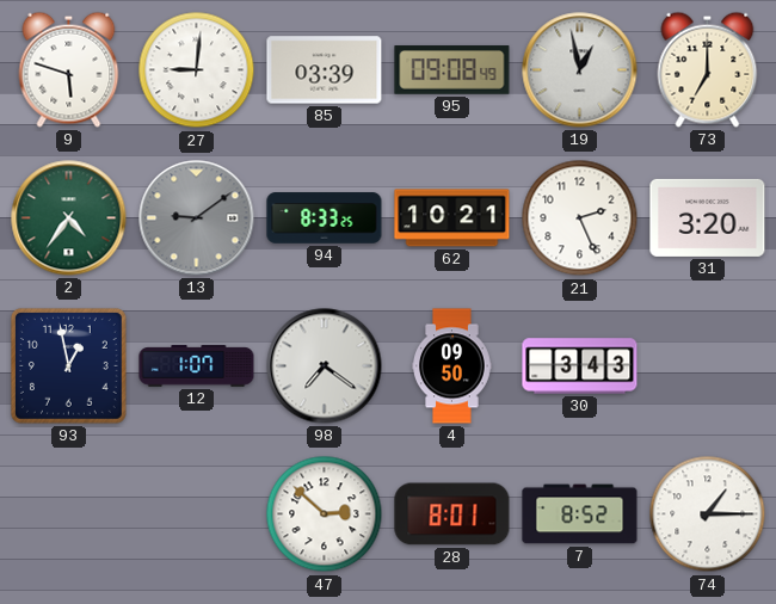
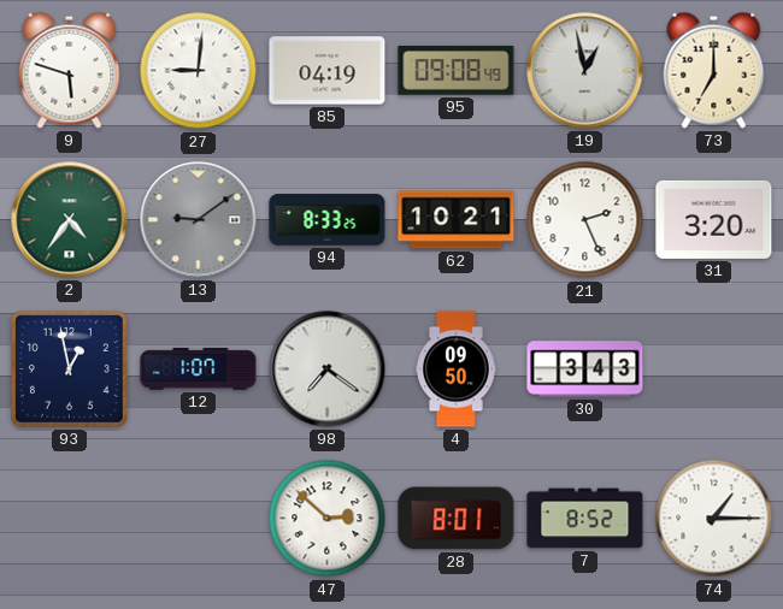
85: 03:39 -> 04:19 (328, 71)
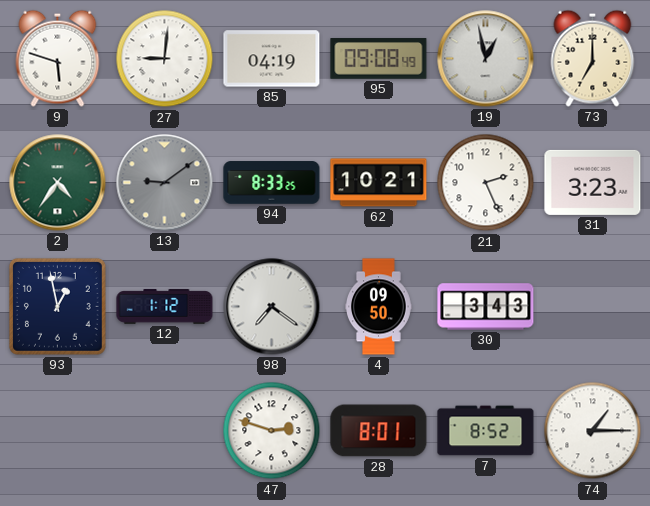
31: 3:20 -> 3:23 (593, 182)
12: 1:07 -> 1:12 (165, 307)
47: 2:52 -> 2:48 (272, 431)
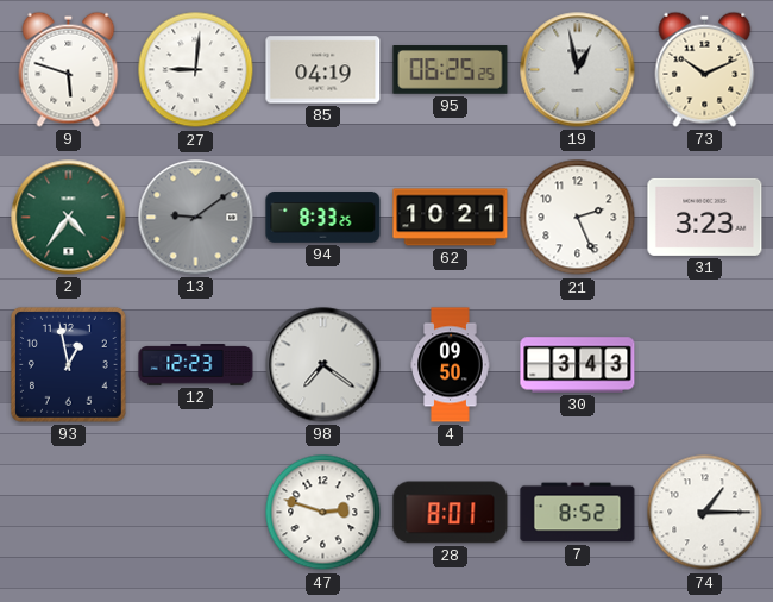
95: 09:08 -> 06:25 (451, 70)
73: 7:00 -> 10:11 (705, 69)
12: 1:12 -> 12:23 (196, 365)
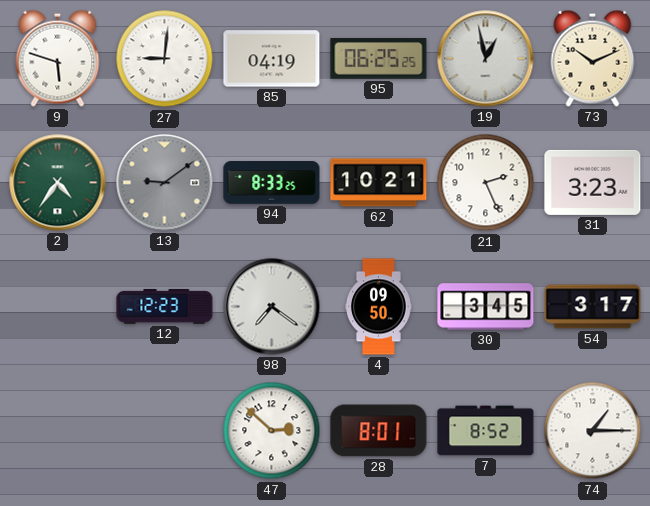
93: 12:58 -> none (68, 364)
30: 3:43 -> 3:45 (486, 307)
54: none -> 3:17 (593, 307)
47: 2:48 -> 2:52 (272, 431)
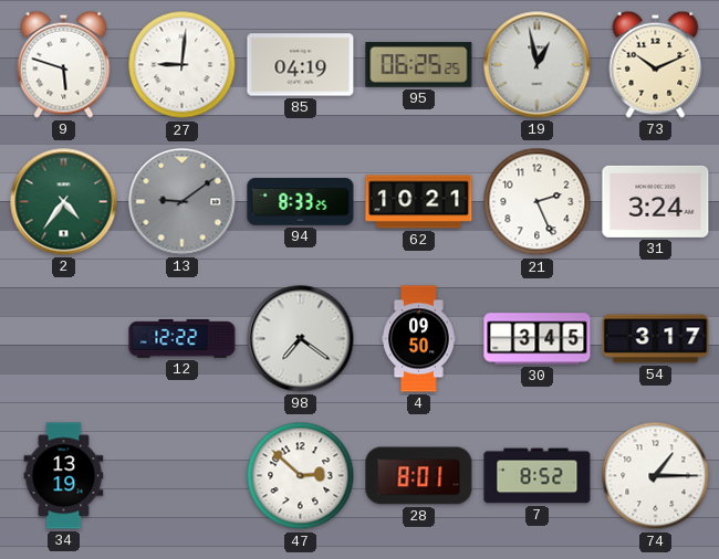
31: 3:23 -> 3:24 (656, 201)
12: 12:23 -> 12:22 (183, 339)
34: none -> 13:19 (64, 476)
